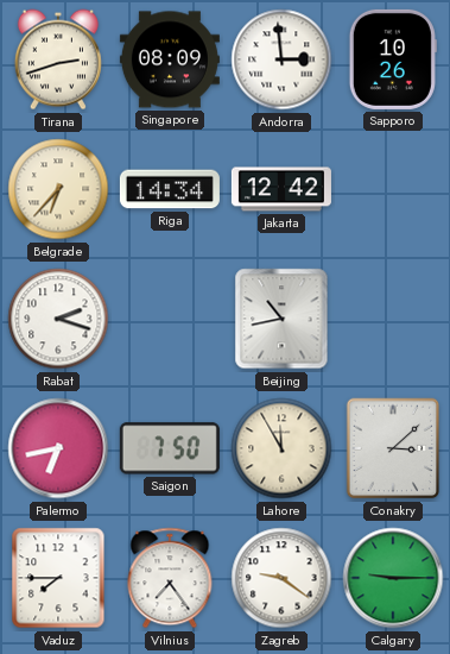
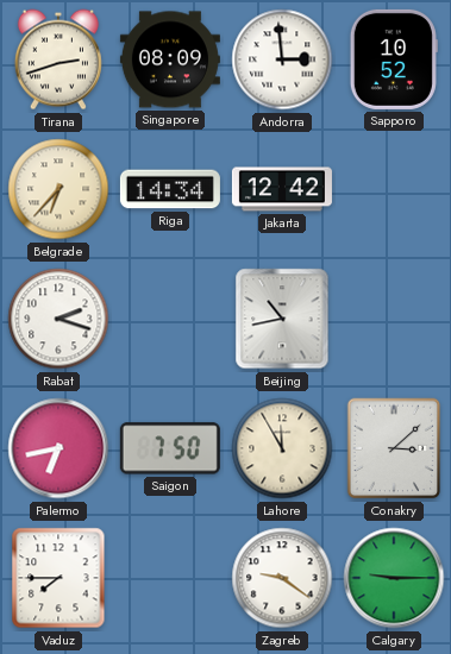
Sapporo: 10:26 -> 10:52 (394, 59)
Vilnius: 7:24 -> none (170, 578)
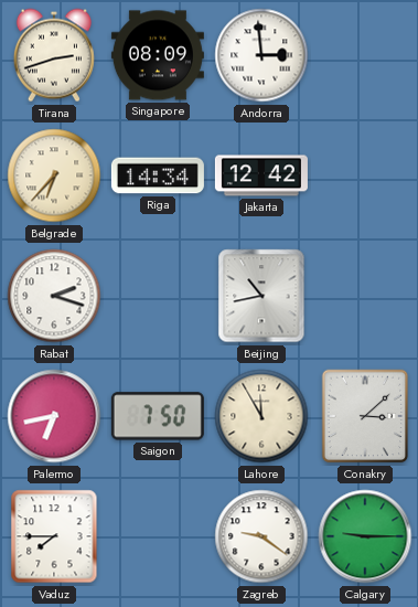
Sapporo: 10:52 -> none (394, 59)
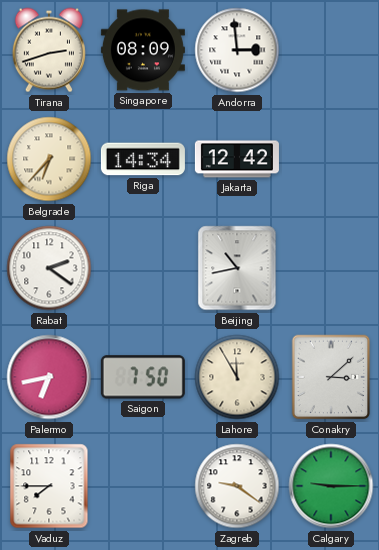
Rabat: 2:18 -> 2:21 (49, 268)
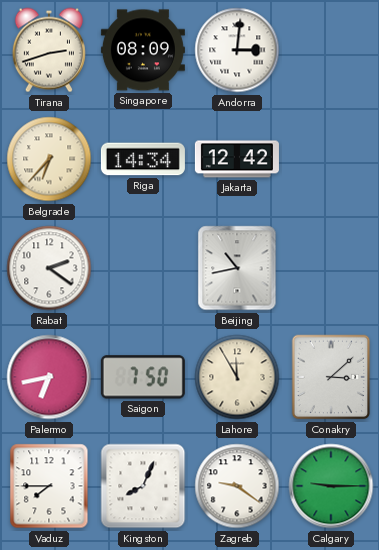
Andorra: 2:59 -> 3:01 (237, 50)
Kingston: none -> 8:04 (143, 486)
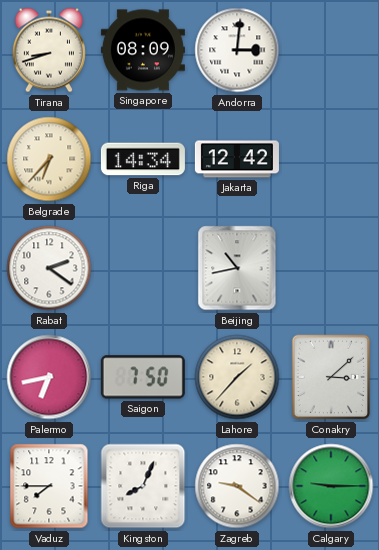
Tirana: 2:42 -> 8:42 (49, 50)
Lahore: 11:55 -> 1:37 (237, 377)
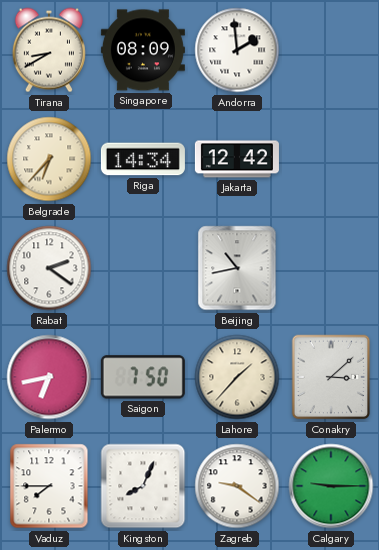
Tirana: 8:42 -> 8:40 (49, 50)
Andorra: 3:01 -> 1:59 (237, 50)
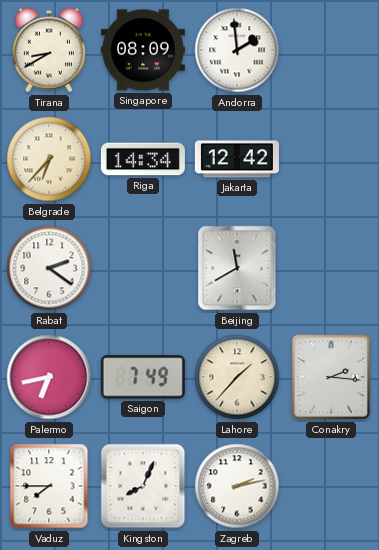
Beijing: 10:43 -> 11:40 (237, 268)
Saigon: 7:50 -> 7:49 (143, 377)
Conakry: 3:08 -> 2:16 (331, 377)
Zagreb: 9:21 -> 2:13 (237, 486)
Calgary: 9:15 -> none (331, 486)
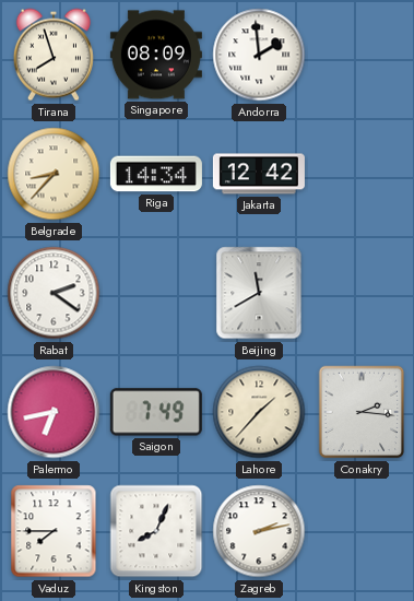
Tirana: 8:40 -> 7:57 (54, 55)
Belgrade: 6:37 -> 8:37 (54, 174)
